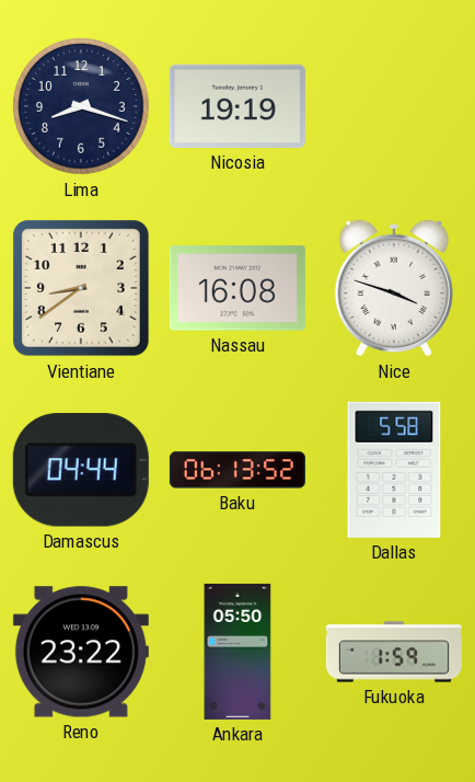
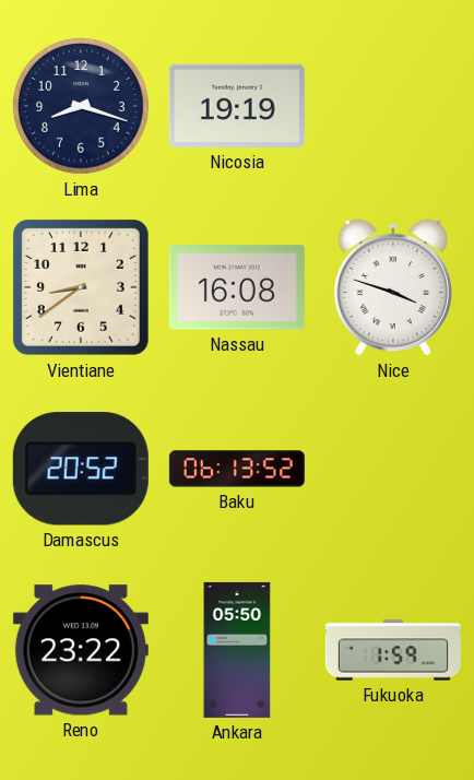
Damascus: 04:44 -> 20:52 (81, 469)
Dallas: 5:58 -> none (394, 470)
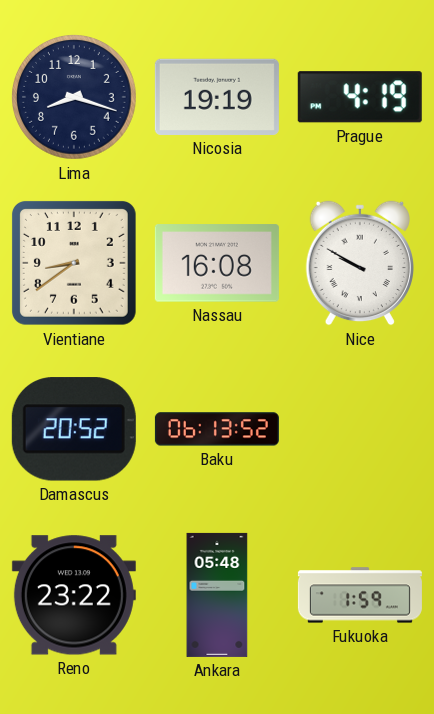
Prague: none -> 4:19 (360, 97)
Nice: 3:48 -> 9:50 (360, 263)
Ankara: 05:50 -> 05:48 (217, 595)
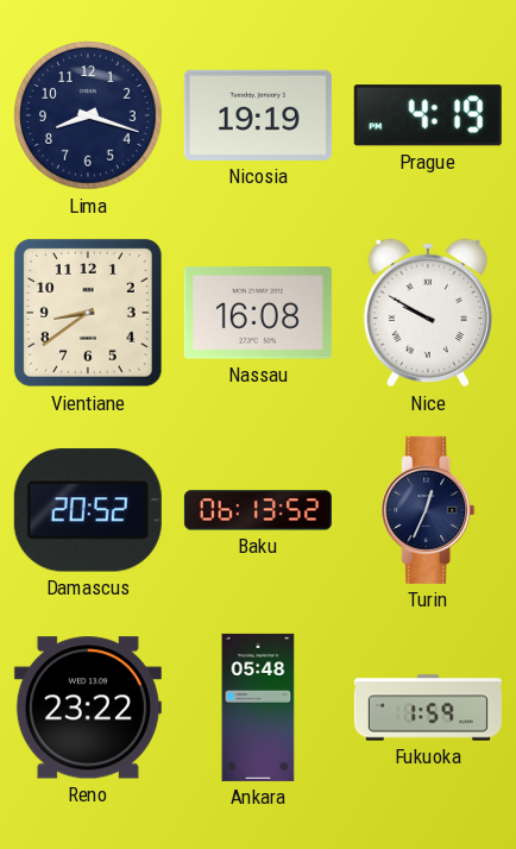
Turin: none -> 12:34 (428, 510)
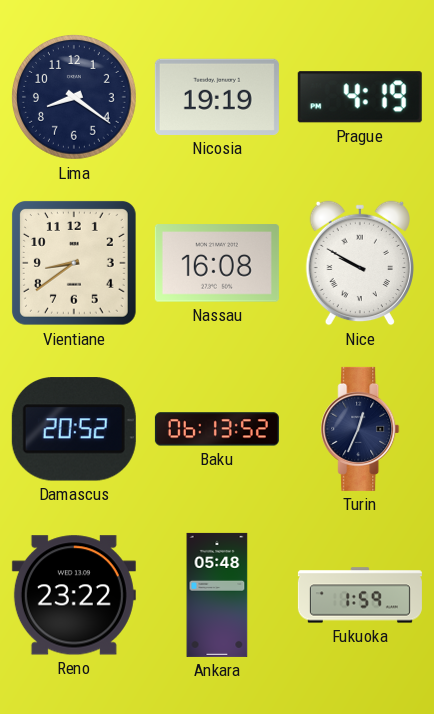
Lima: 8:18 -> 8:21 (75, 98)
